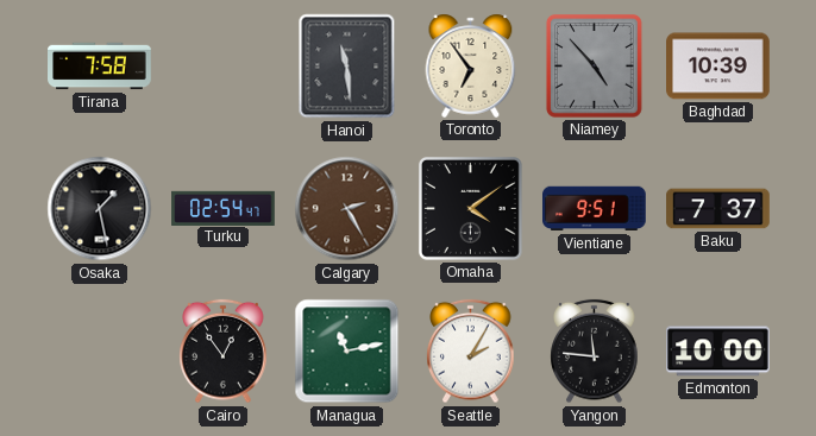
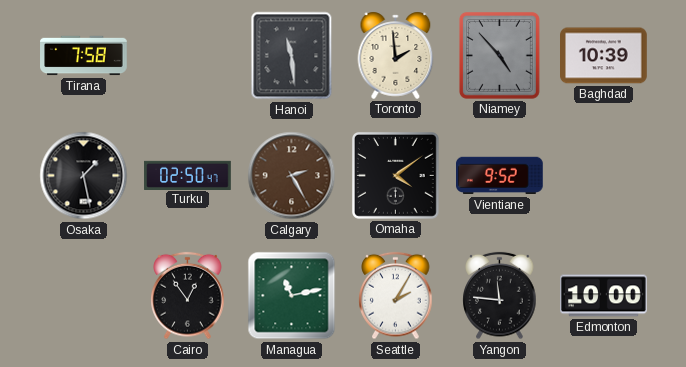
Toronto: 6:54 -> 1:59 (396, 55)
Turku: 02:54 -> 02:50 (188, 175)
Vientiane: 9:51 -> 9:52 (500, 176)
Baku: 7:37 -> none (718, 209)
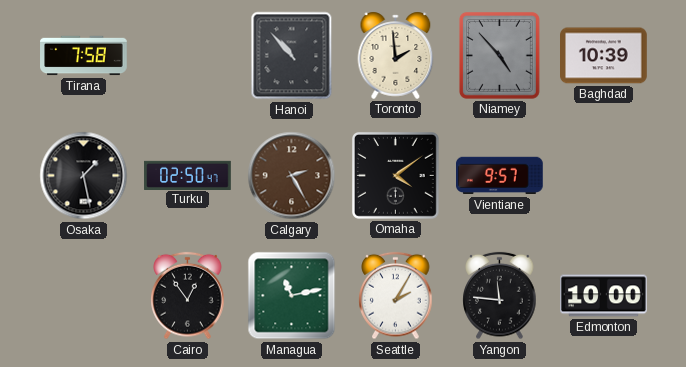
Hanoi: 11:29 -> 10:53 (292, 56)
Vientiane: 9:52 -> 9:57 (500, 176)
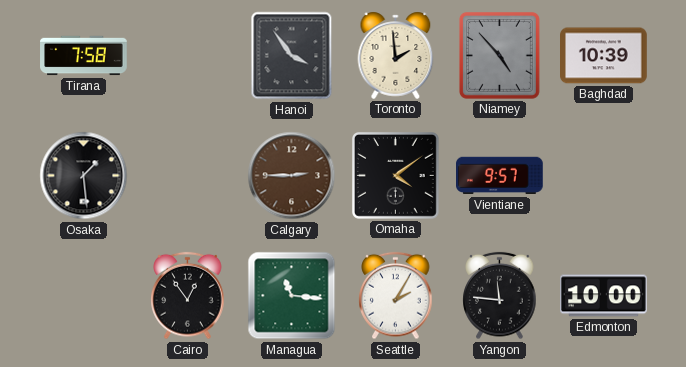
Hanoi: 10:53 -> 3:54 (292, 56)
Osaka: 1:28 -> 1:29 (84, 176)
Turku: 02:50 -> none (188, 175)
Calgary: 2:25 -> 2:45 (292, 176)
Managua: 11:13 -> 11:16 (292, 296)
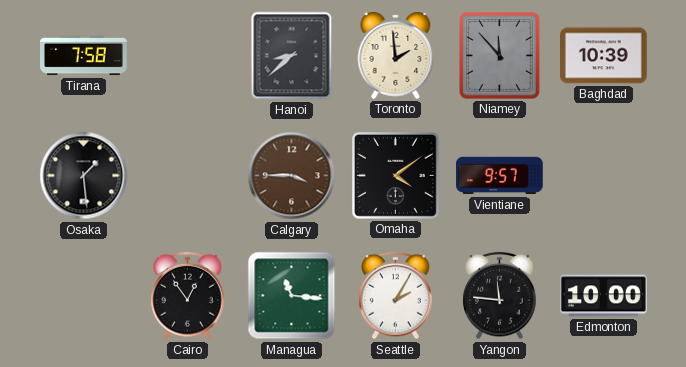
Hanoi: 3:54 -> 8:38 (292, 56)
Niamey: 4:53 -> 11:53 (499, 55)
Calgary: 2:45 -> 3:45 (292, 176)
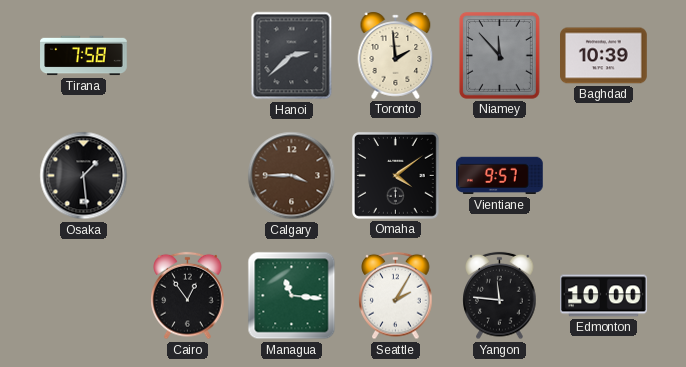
Hanoi: 8:38 -> 2:38 (292, 56)
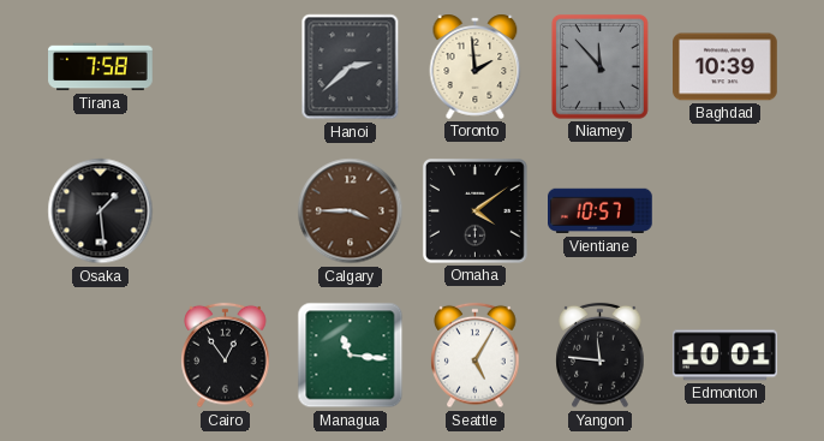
Vientiane: 9:57 -> 10:57 (601, 211)
Seattle: 2:05 -> 5:05 (476, 356)
Edmonton: 10:00 -> 10:01 (726, 356)
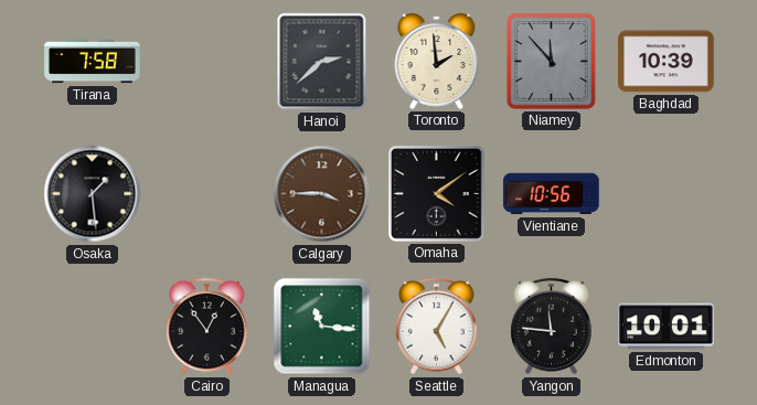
Vientiane: 10:57 -> 10:56 (552, 194)
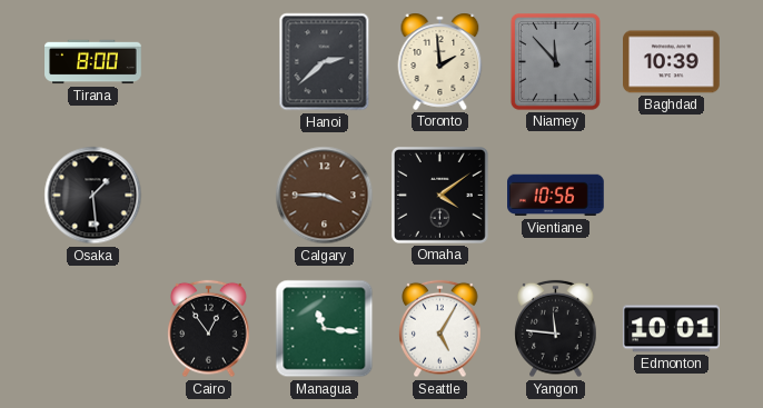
Tirana: 7:58 -> 8:00 (93, 62)
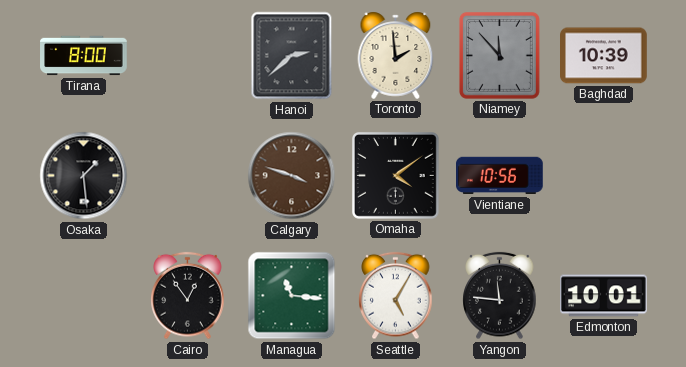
Calgary: 3:45 -> 3:48 (292, 176)
